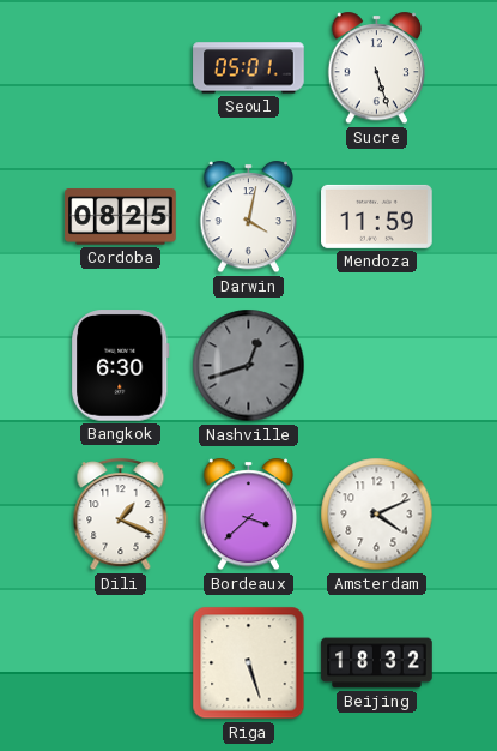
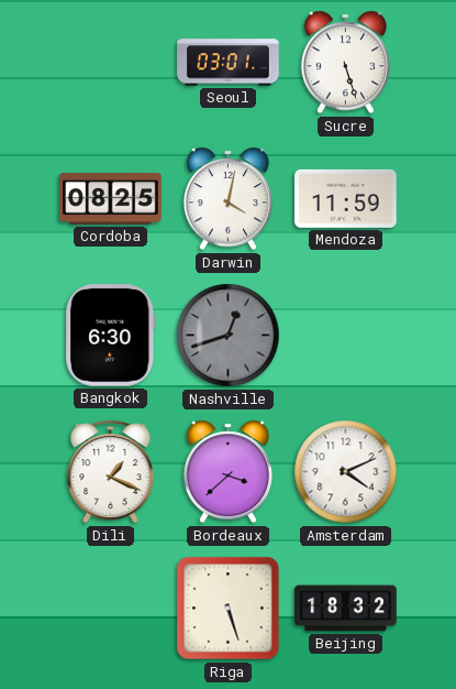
Seoul: 05:01 -> 03:01 (229, 63)
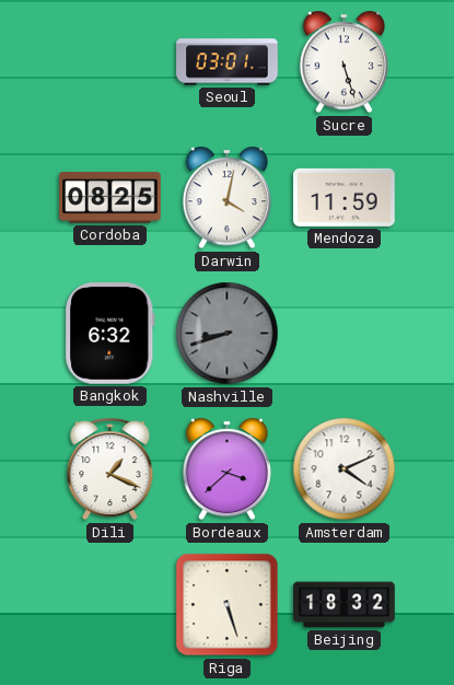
Bangkok: 6:30 -> 6:32 (110, 334)
Nashville: 12:42 -> 8:42 (228, 334)
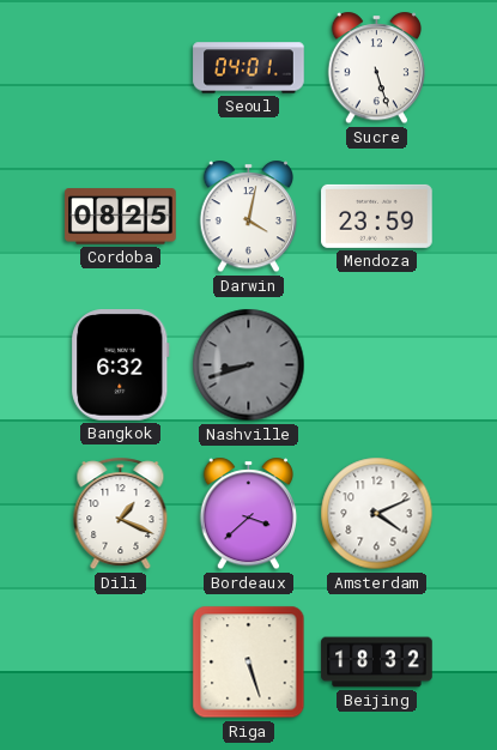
Seoul: 03:01 -> 04:01 (249, 68)
Mendoza: 11:59 -> 23:59 (377, 216)
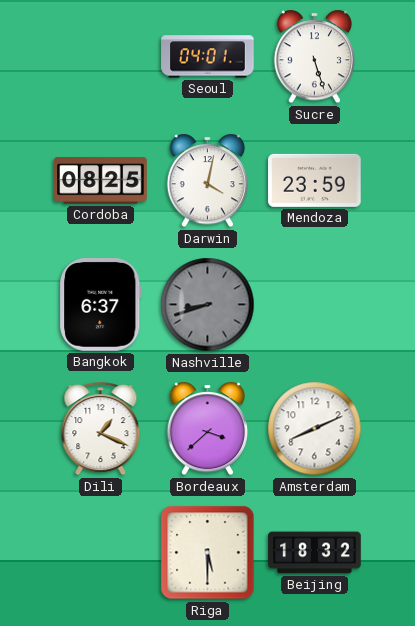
Bangkok: 6:32 -> 6:37 (101, 305)
Amsterdam: 4:11 -> 8:11 (315, 429)
Riga: 5:27 -> 5:30 (208, 553)
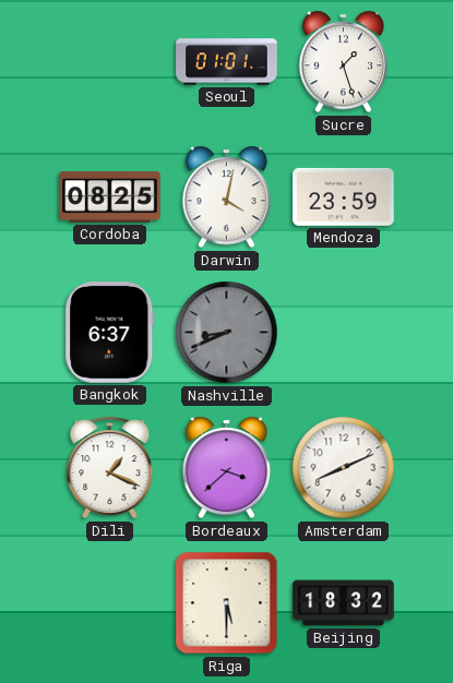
Seoul: 04:01 -> 01:01 (227, 62)
Sucre: 5:27 -> 1:27 (343, 62)
Nashville: 8:42 -> 8:41 (227, 333)
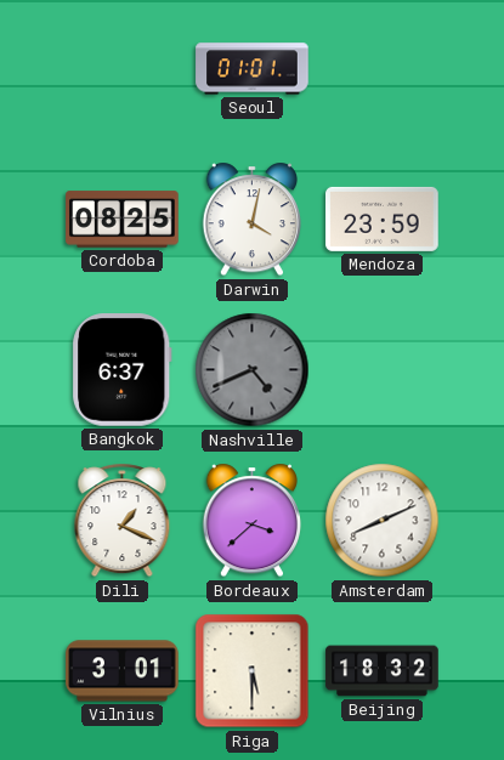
Sucre: 1:27 -> none (343, 62)
Nashville: 8:41 -> 4:41 (253, 370)
Vilnius: none -> 3:01 (123, 671)
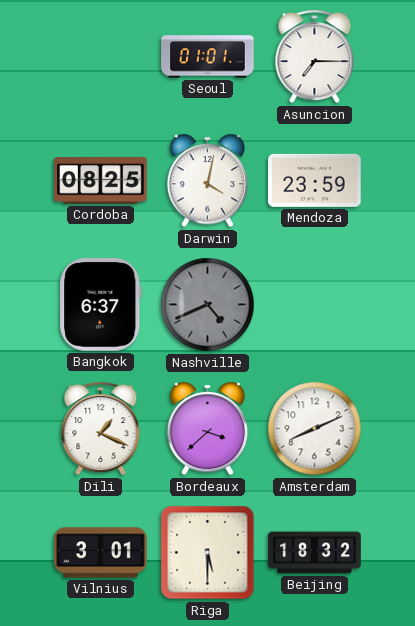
Asuncion: none -> 7:15 (315, 57)
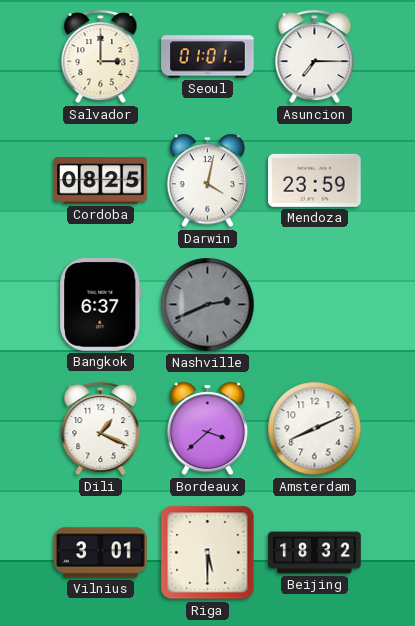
Salvador: none -> 3:00 (101, 57)
Nashville: 4:41 -> 2:41 (208, 305)
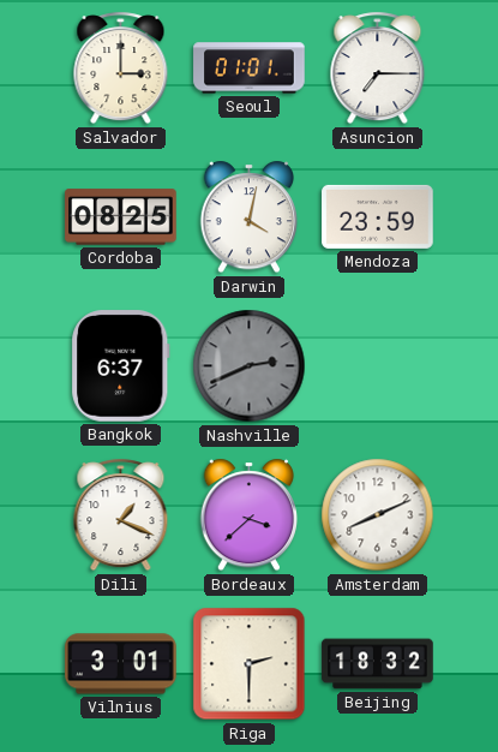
Riga: 5:30 -> 2:30 (250, 664)
